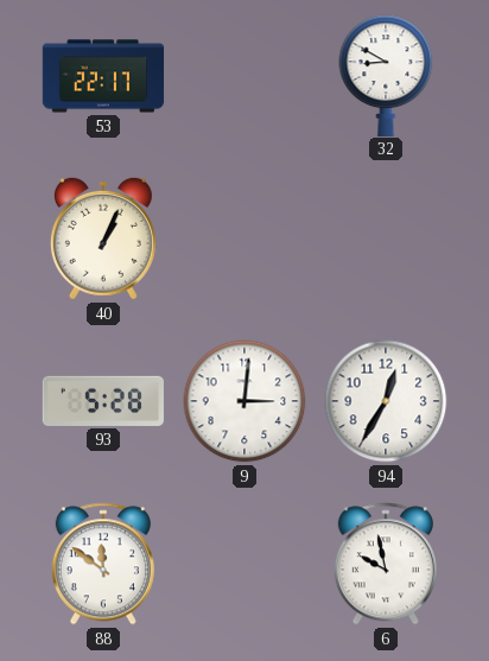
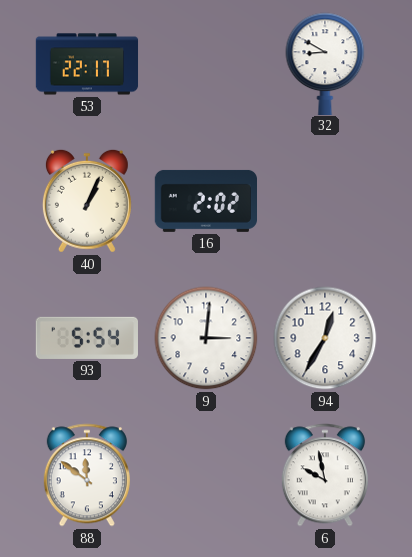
16: none -> 2:02 (205, 201)
93: 5:28 -> 5:54 (87, 338)
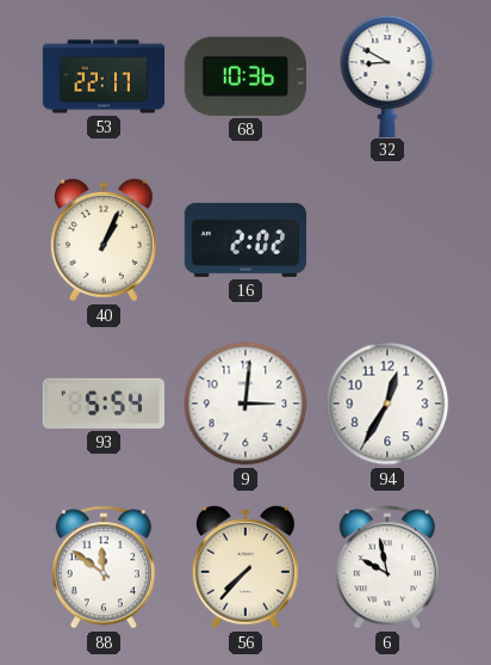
68: none -> 10:36 (245, 76)
56: none -> 7:37 (245, 567)
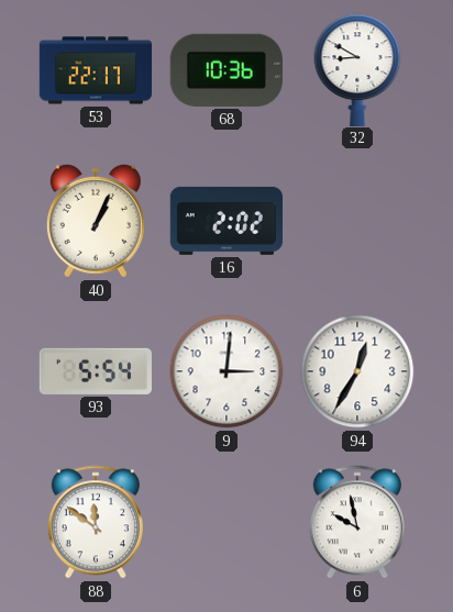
56: 7:37 -> none (245, 567)
